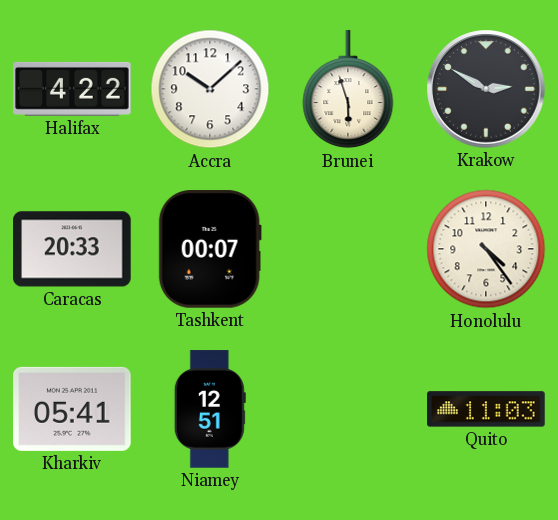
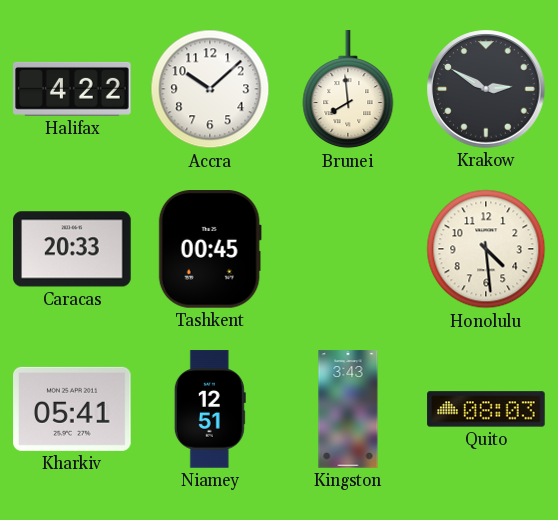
Brunei: 5:57 -> 7:59 (348, 90)
Tashkent: 00:07 -> 00:45 (210, 249)
Honolulu: 4:24 -> 4:29 (486, 249)
Kingston: none -> 3:43 (348, 409)
Quito: 11:03 -> 08:03 (486, 409)
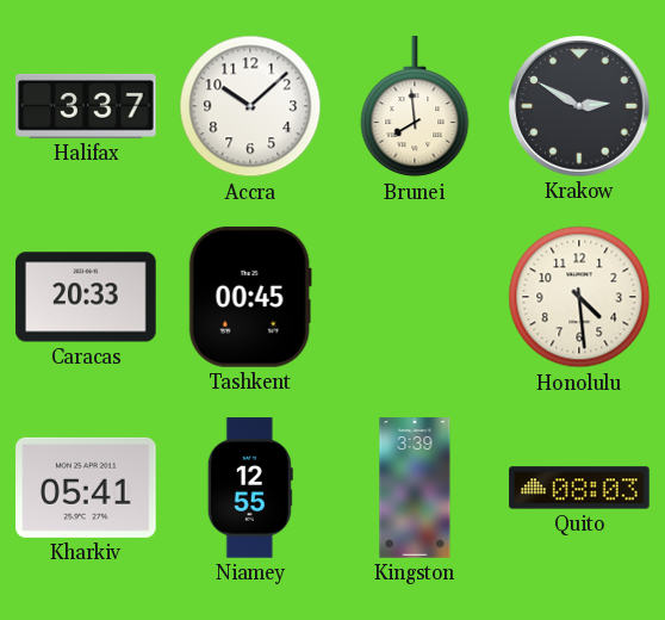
Halifax: 4:22 -> 3:37 (86, 106)
Niamey: 12:51 -> 12:55 (250, 488)
Kingston: 3:43 -> 3:39 (415, 488)
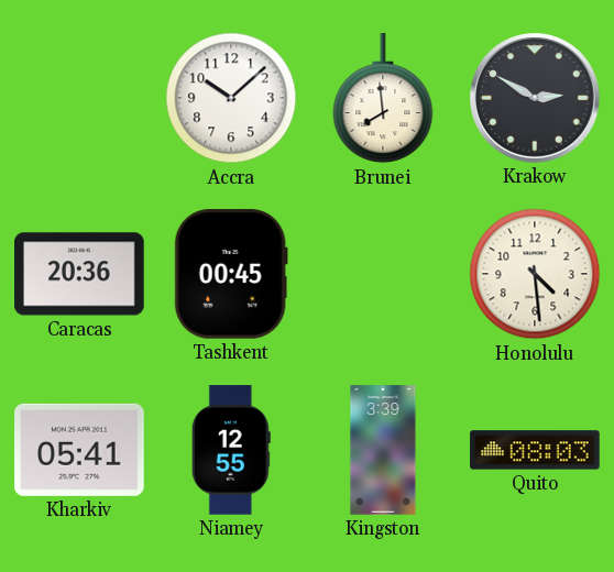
Halifax: 3:37 -> none (86, 106)
Caracas: 20:33 -> 20:36 (79, 274)
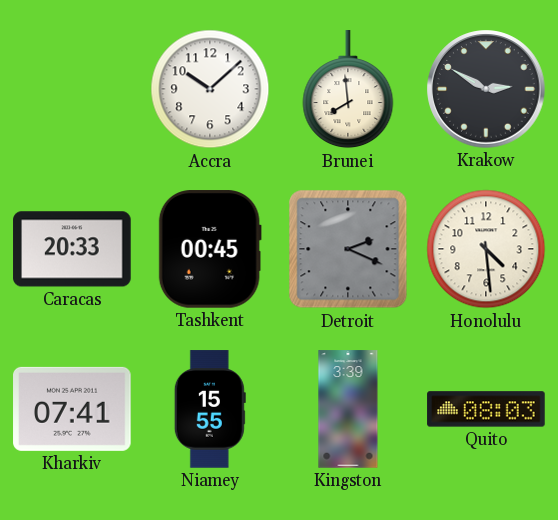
Caracas: 20:36 -> 20:33 (72, 249)
Detroit: none -> 2:19 (348, 249)
Kharkiv: 05:41 -> 07:41 (72, 409)
Niamey: 12:55 -> 15:55 (210, 409)
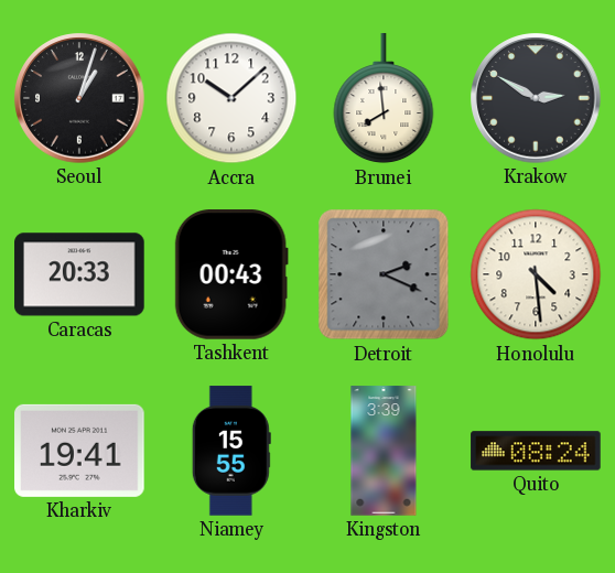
Seoul: none -> 1:03 (79, 98)
Tashkent: 00:45 -> 00:43 (231, 274)
Kharkiv: 07:41 -> 19:41 (79, 451)
Quito: 08:03 -> 08:24 (536, 451)
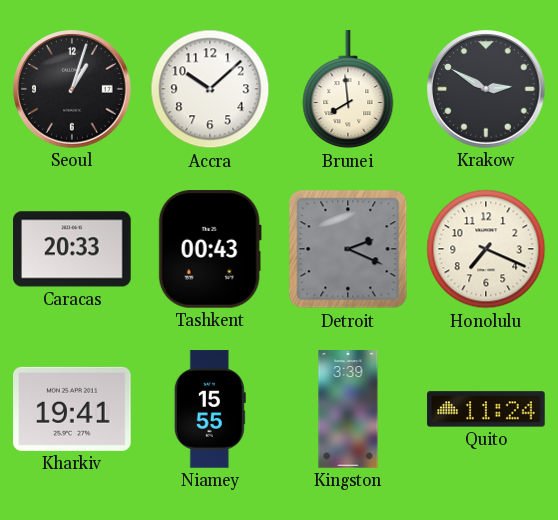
Honolulu: 4:29 -> 7:19 (486, 249)
Quito: 08:24 -> 11:24 (486, 409)
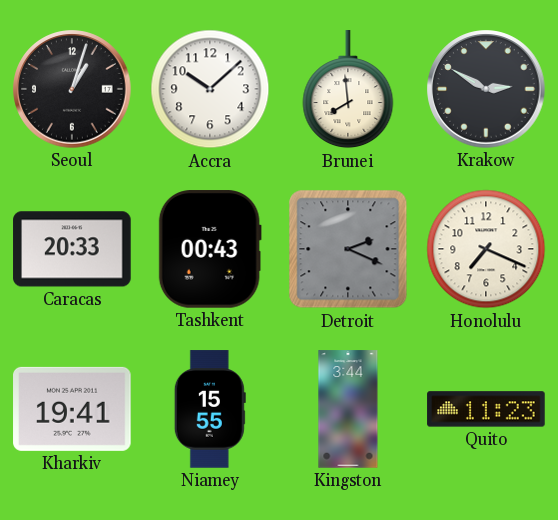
Kingston: 3:39 -> 3:44 (348, 409)
Quito: 11:24 -> 11:23 (486, 409)
